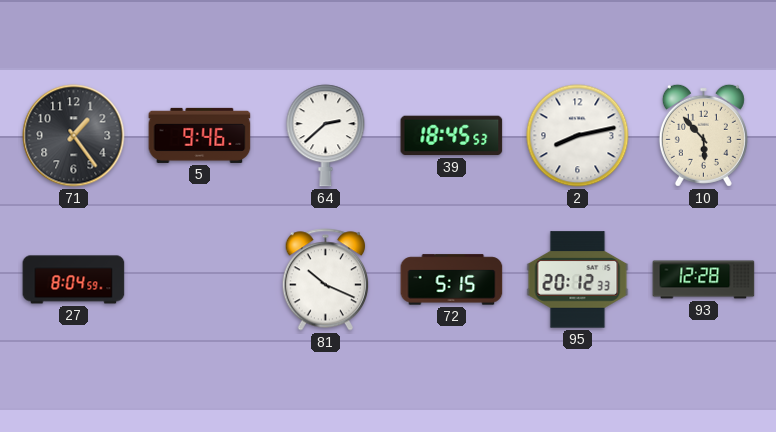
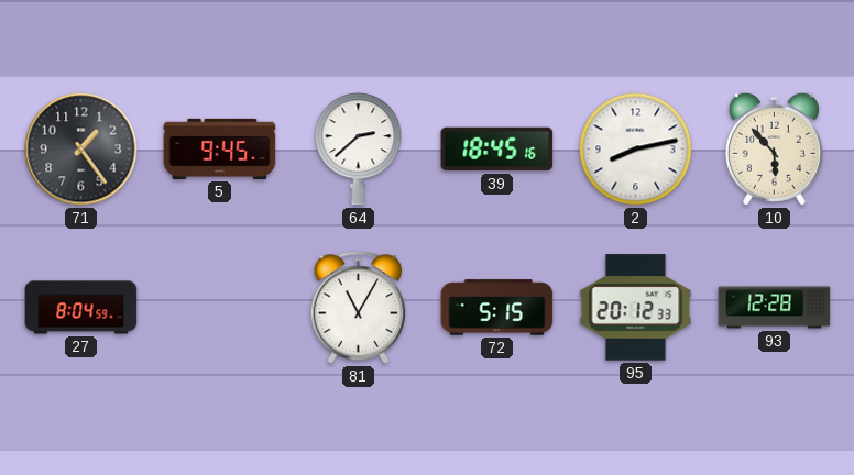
5: 9:46 -> 9:45 (220, 148)
39: 18:45:53 -> 18:45:16 (497, 150)
81: 10:19 -> 11:05 (358, 308)
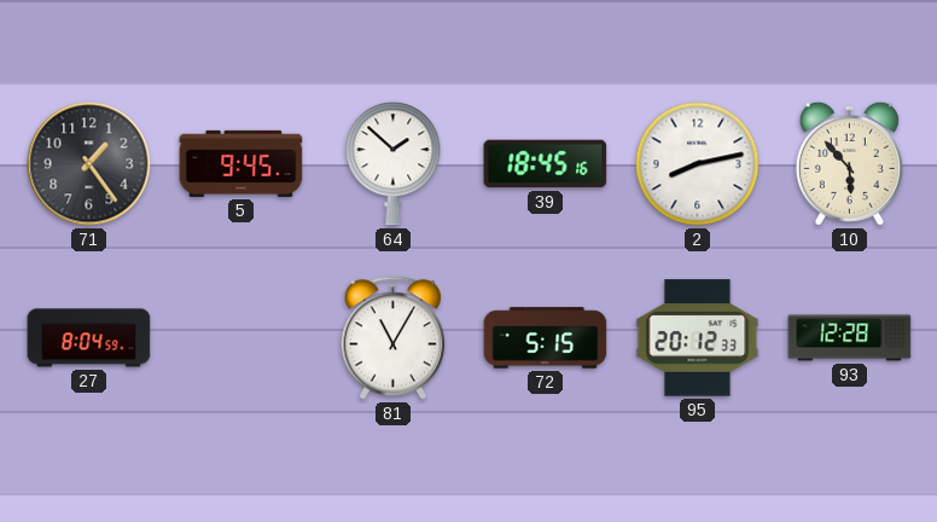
64: 2:38 -> 1:52 (394, 164)
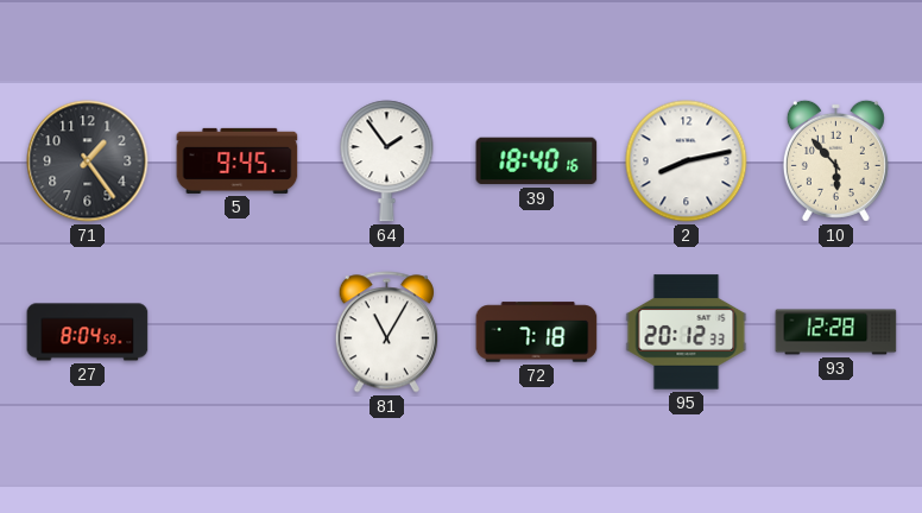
64: 1:52 -> 1:54 (387, 161)
39: 18:45 -> 18:40 (537, 161)
72: 5:15 -> 7:18 (537, 332)
